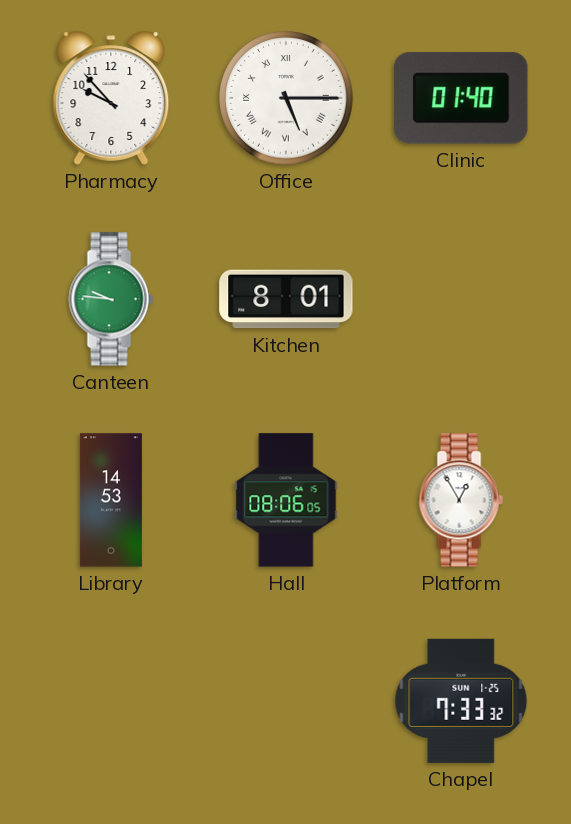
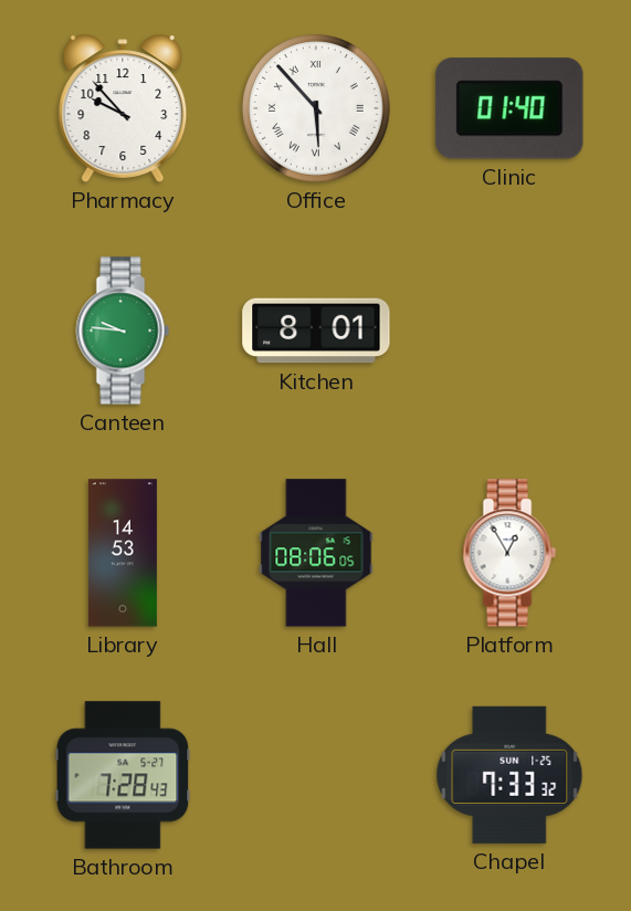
Office: 5:15 -> 5:53 (317, 109)
Bathroom: none -> 7:28 (123, 775)
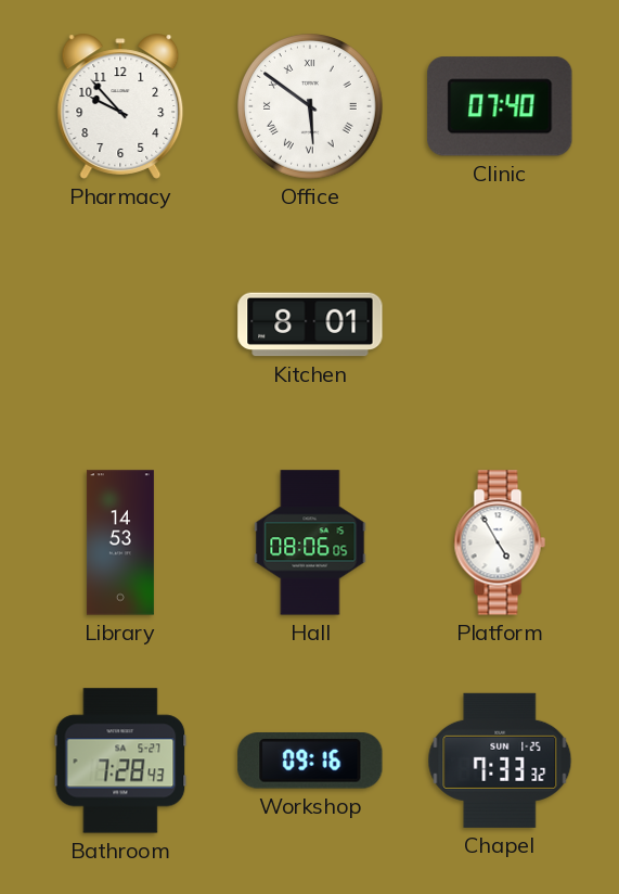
Office: 5:53 -> 5:51 (311, 107)
Clinic: 01:40 -> 07:40 (500, 106)
Canteen: 9:46 -> none (123, 331)
Platform: 12:55 -> 4:55 (500, 542)
Workshop: none -> 09:16 (310, 762)
